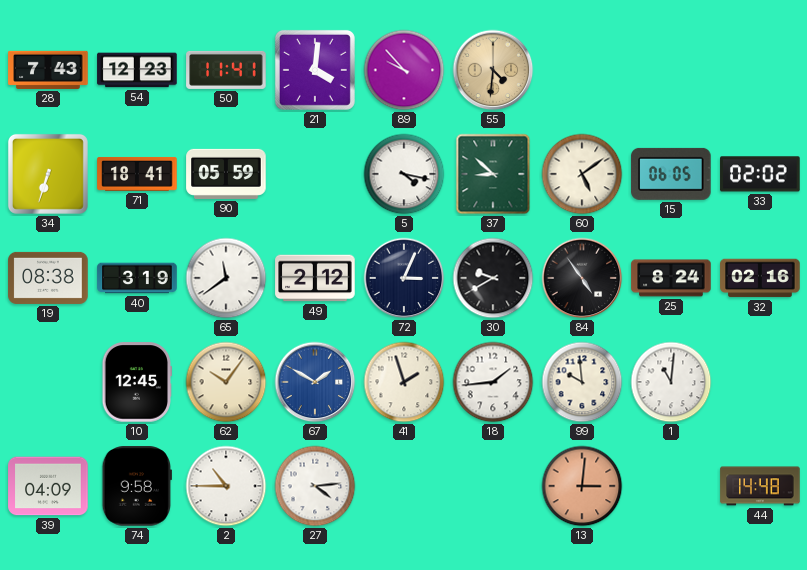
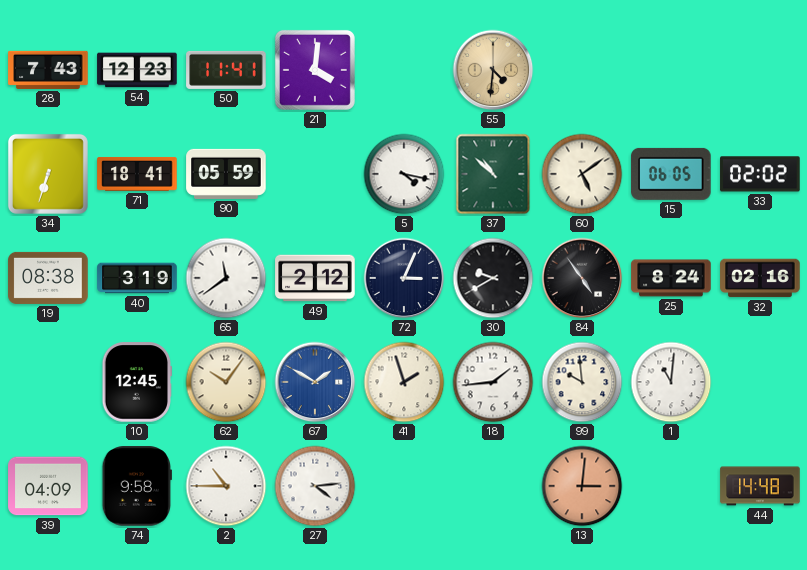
89: 9:53 -> none (404, 70)
37: 8:52 -> 10:52 (493, 174)
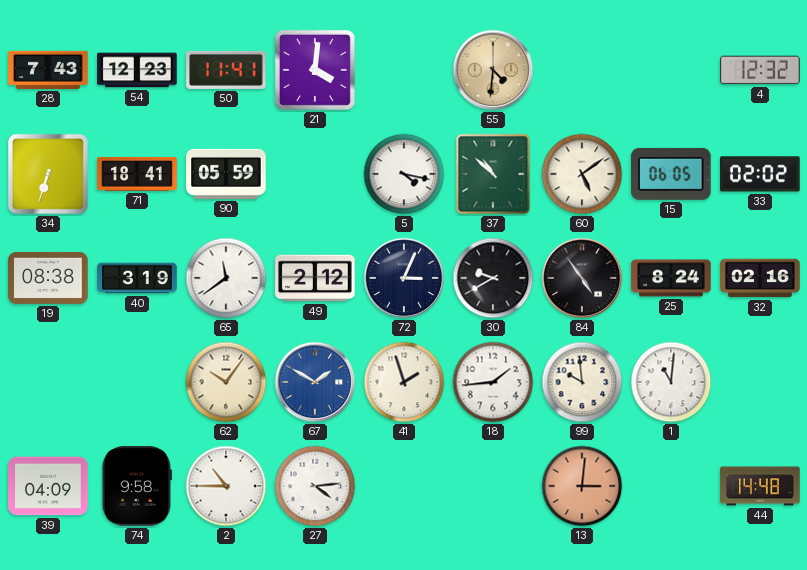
4: none -> 12:32 (760, 70)
10: 12:45 -> none (136, 382)
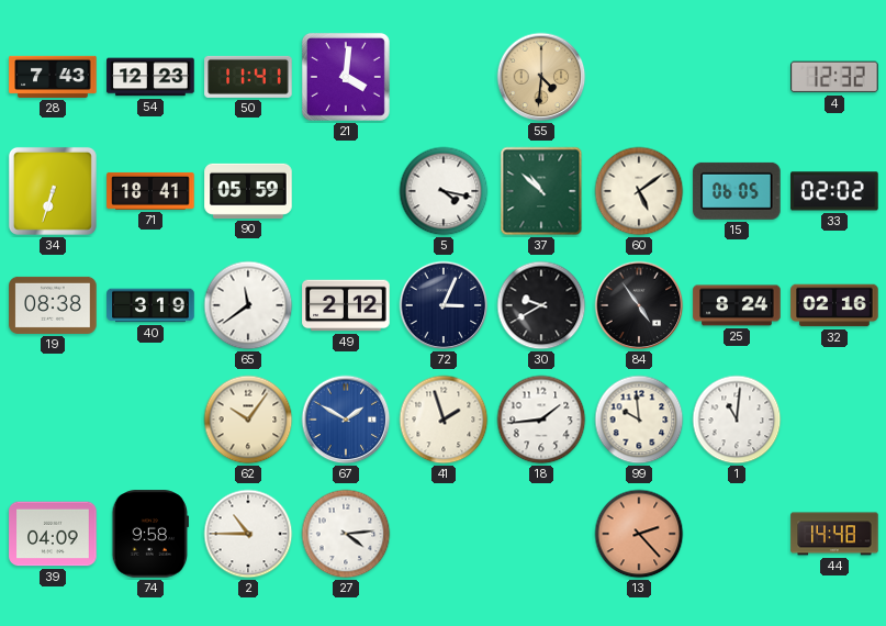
13: 3:01 -> 2:23 (639, 534)
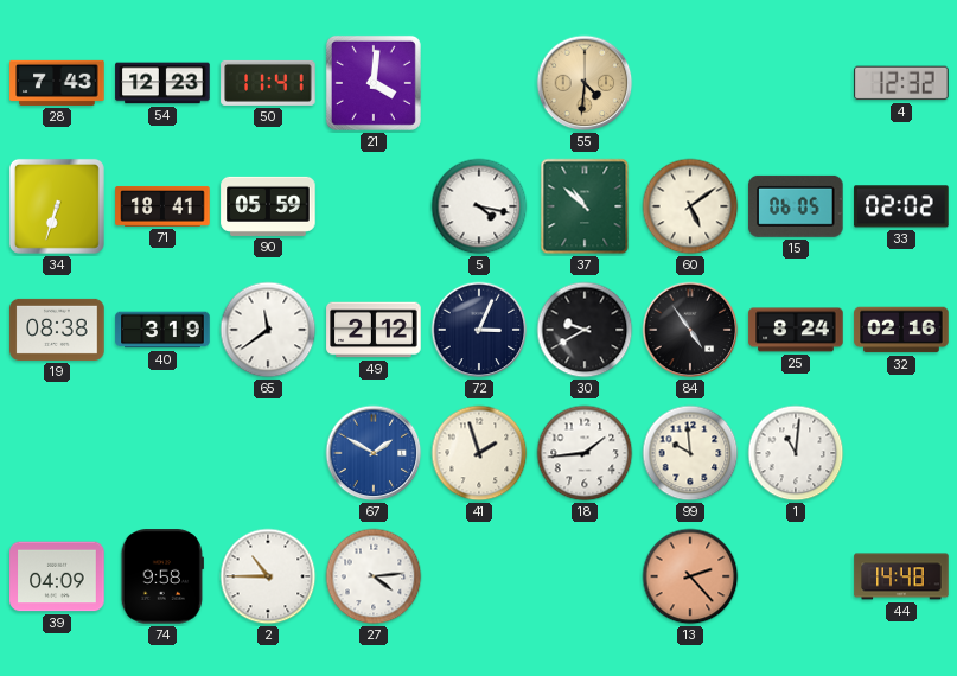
62: 10:06 -> none (248, 420)
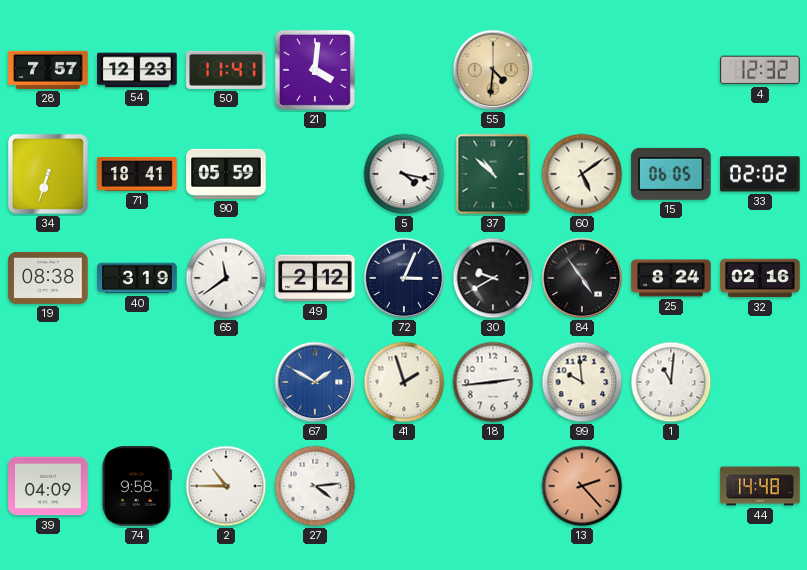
28: 7:43 -> 7:57 (48, 70)
18: 1:44 -> 2:44 (493, 382)
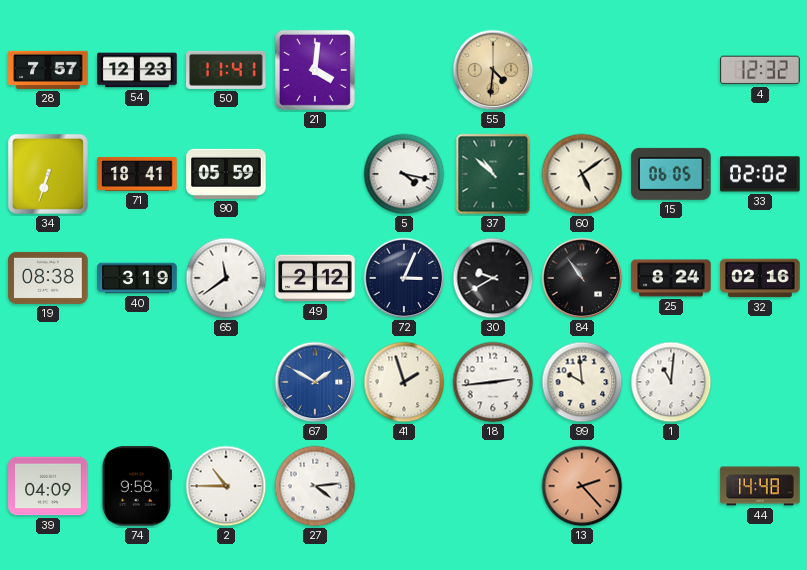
84: 4:54 -> 10:54 (582, 278)
